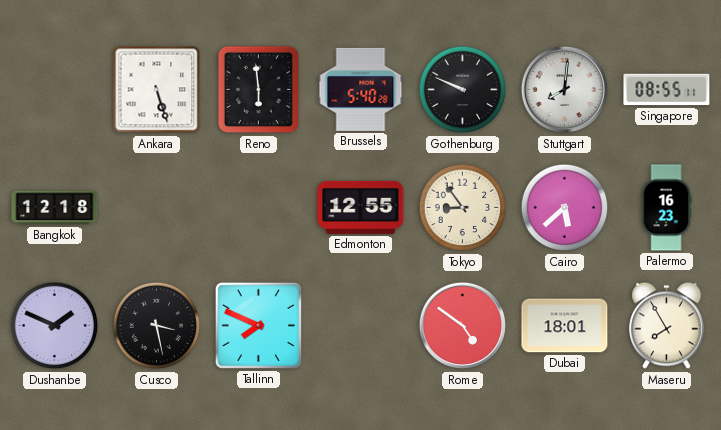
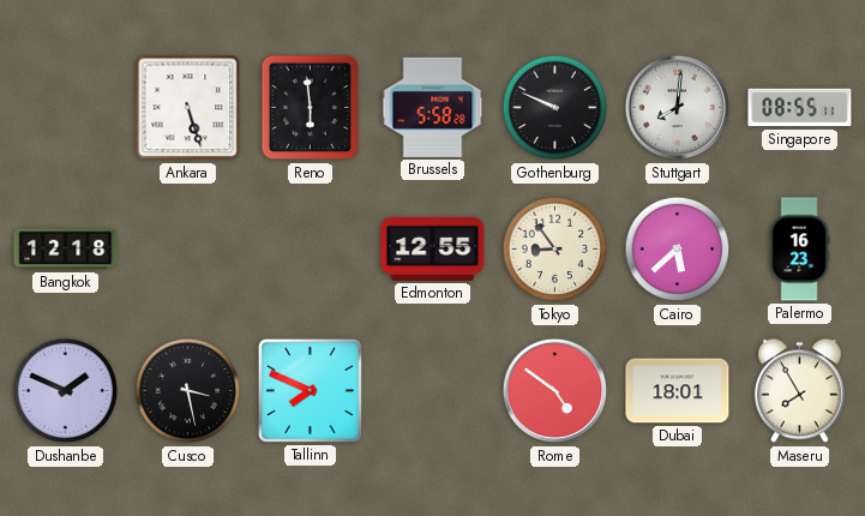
Brussels: 5:40 -> 5:58 (433, 107)
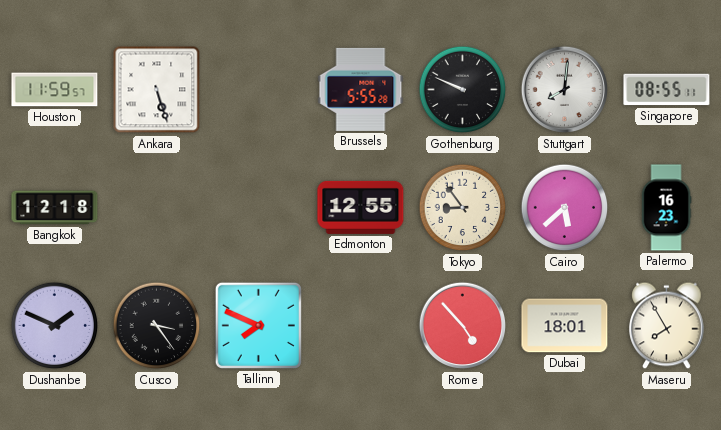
Houston: none -> 11:59 (55, 90)
Reno: 5:59 -> none (310, 108)
Brussels: 5:58 -> 5:55 (361, 89)
Cusco: 3:28 -> 3:24 (157, 326)
Rome: 4:51 -> 4:53 (463, 326)
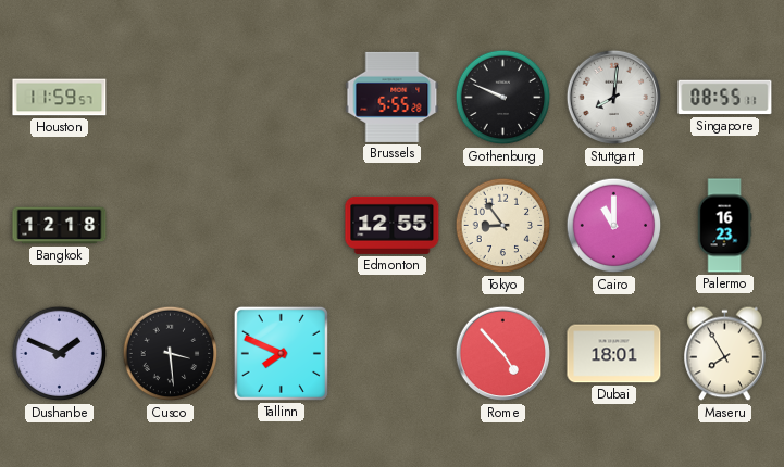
Ankara: 5:27 -> none (157, 90)
Cairo: 5:38 -> 11:00 (614, 226)
Cusco: 3:24 -> 3:29 (171, 354)
